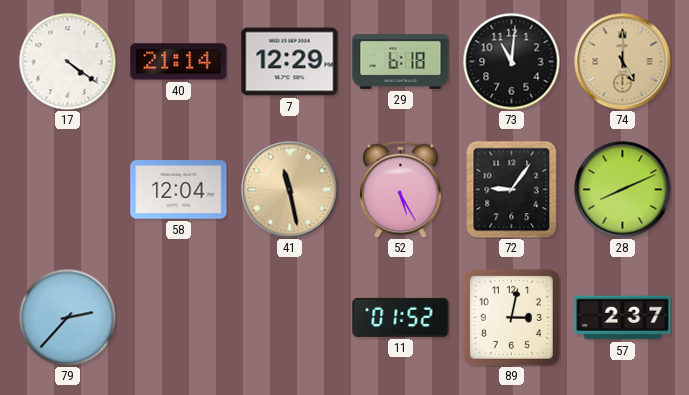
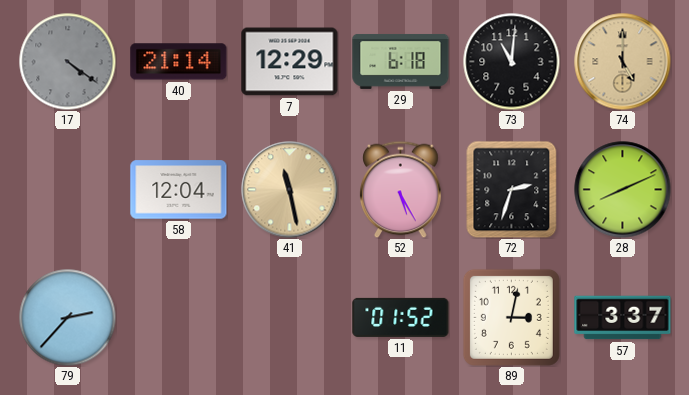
17 dial: white -> grey (67, 61)
72: 9:06 -> 2:33 (512, 189)
57: 2:37 -> 3:37 (623, 318)
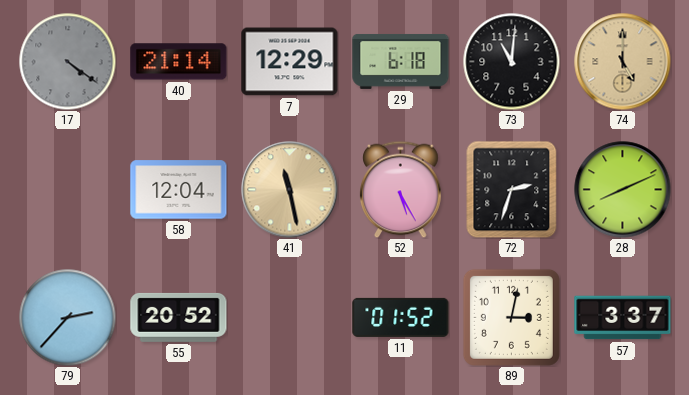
55: none -> 20:52 (179, 317)
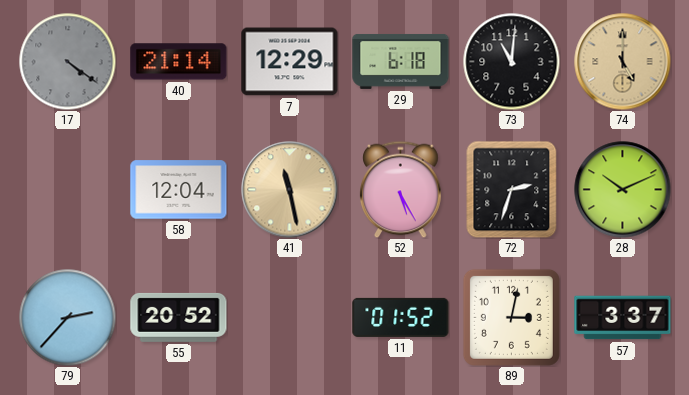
28: 8:11 -> 10:11 (623, 190)
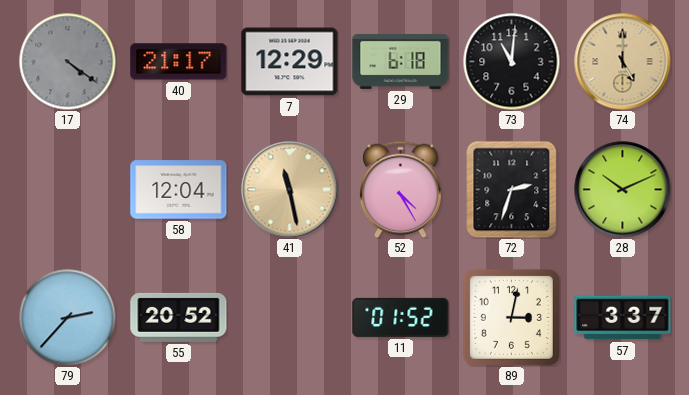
40: 21:14 -> 21:17 (179, 62)
52: 5:25 -> 4:25 (401, 189)
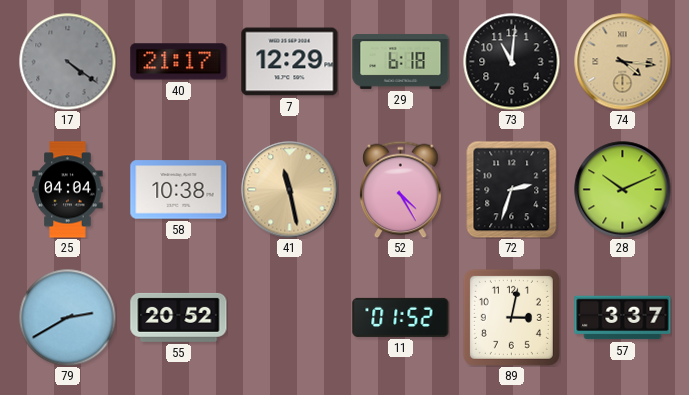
74: 5:00 -> 4:16 (623, 62)
25: none -> 04:04 (68, 190)
58: 12:04 -> 10:38 (179, 190)
79: 2:37 -> 2:40 (67, 317)
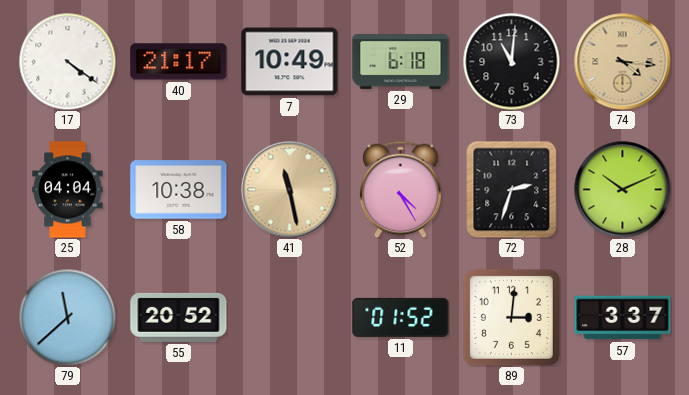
17 dial: grey -> white (67, 61)
7: 12:29 -> 10:49 (290, 62)
79: 2:40 -> 11:38 (67, 317)
89: 3:02 -> 3:01 (511, 317)
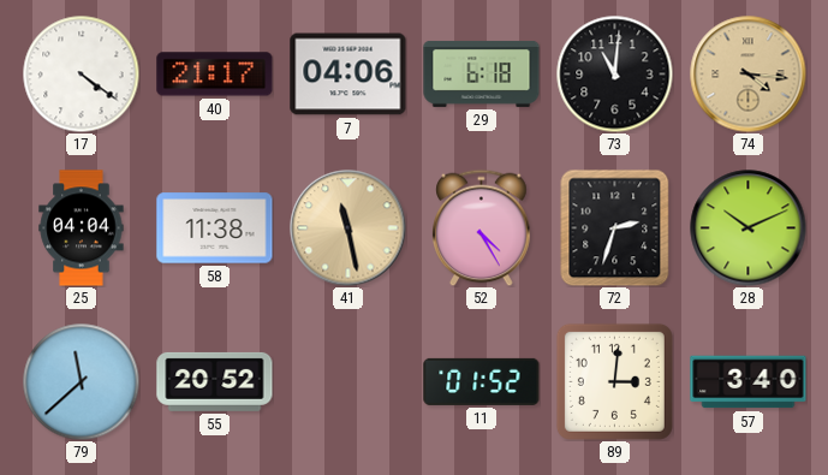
7: 10:49 -> 04:06 (349, 75)
58: 10:38 -> 11:38 (215, 228)
57: 3:37 -> 3:40 (749, 382)
